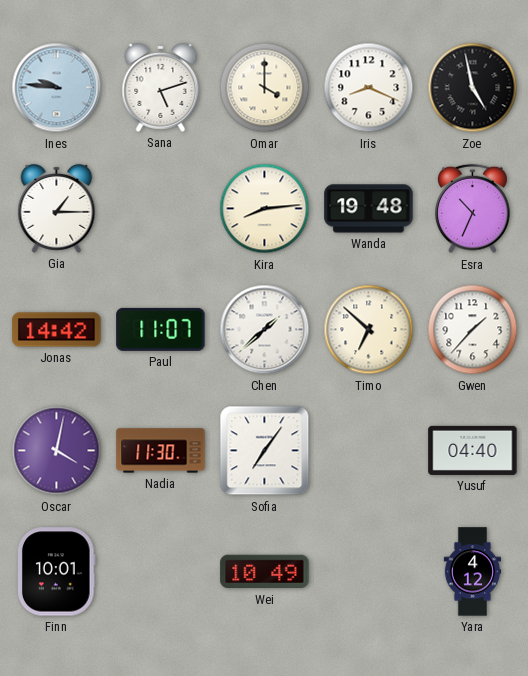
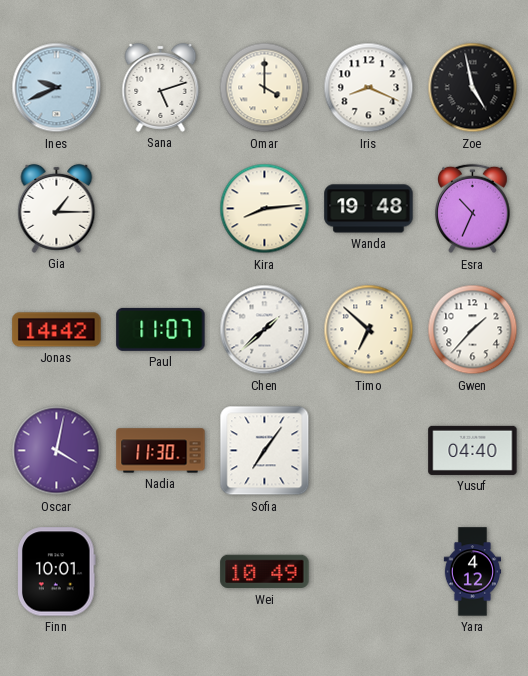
Ines: 9:46 -> 9:41 (57, 88)
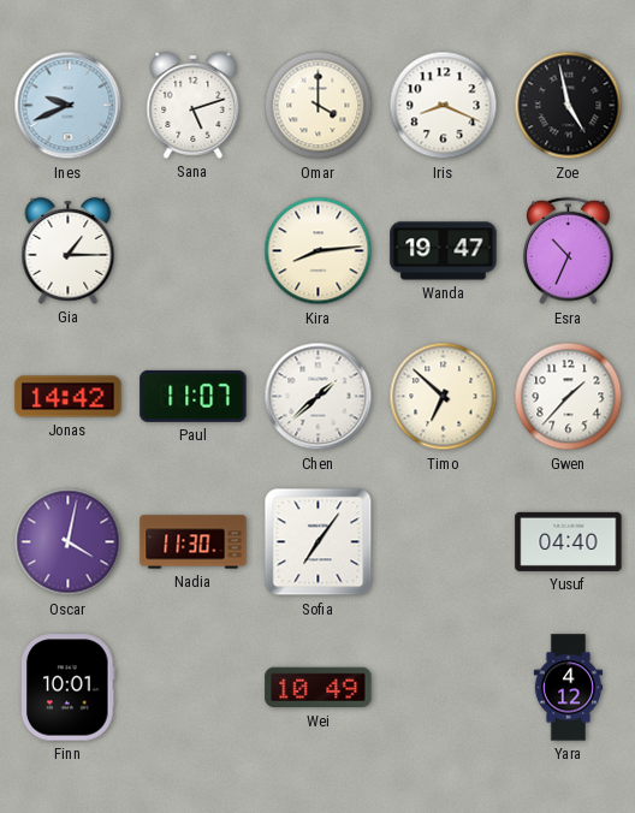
Wanda: 19:48 -> 19:47 (444, 251)
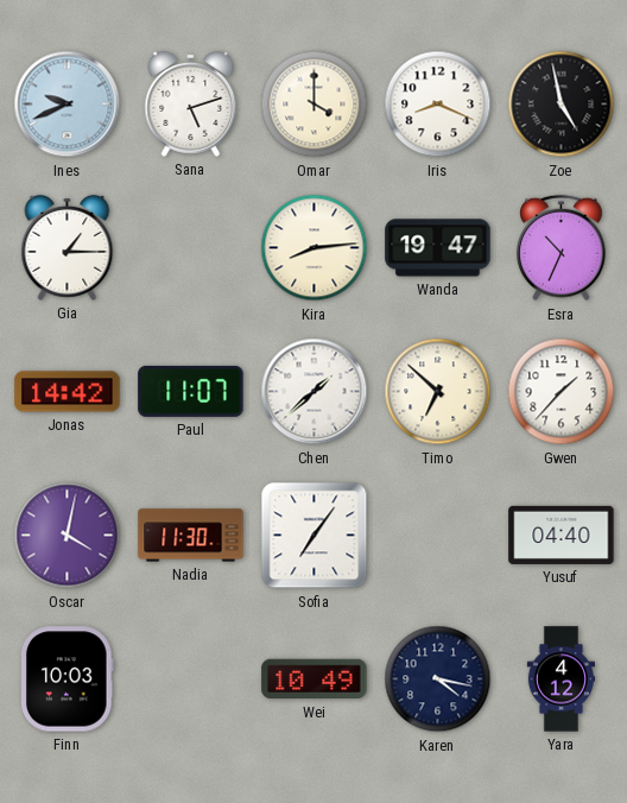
Finn: 10:01 -> 10:03 (68, 679)
Karen: none -> 4:17 (438, 679)
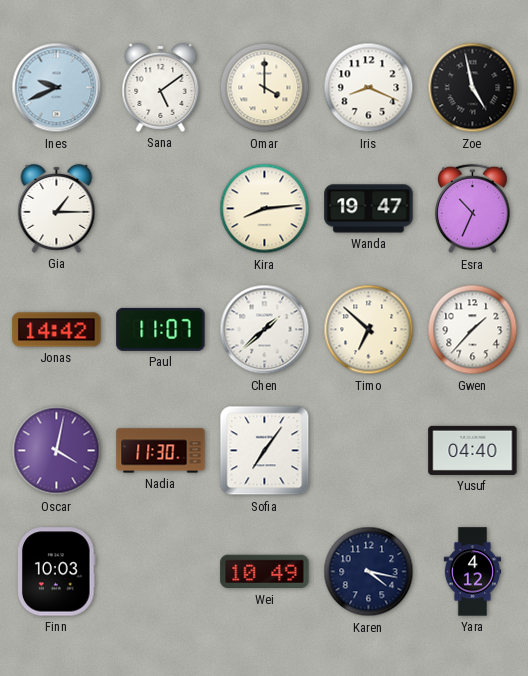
Sana: 5:12 -> 5:09 (161, 87)
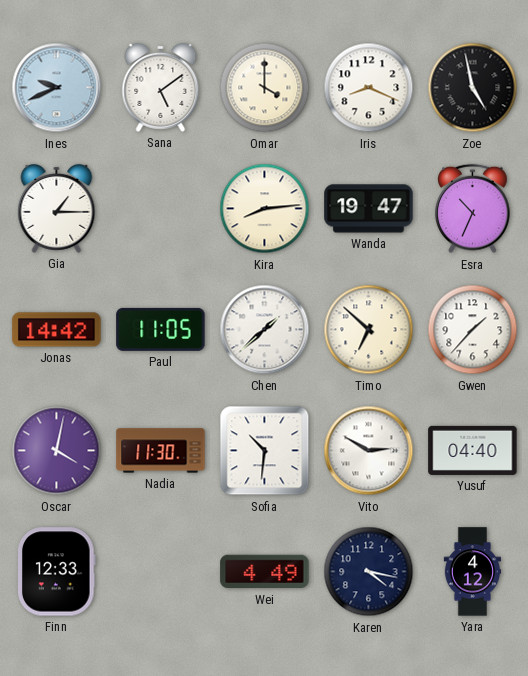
Paul: 11:07 -> 11:05 (161, 329)
Sofia: 7:06 -> 10:31 (265, 451)
Vito: none -> 2:50 (369, 451)
Finn: 10:03 -> 12:33 (57, 572)
Wei: 10:49 -> 4:49 (265, 572)
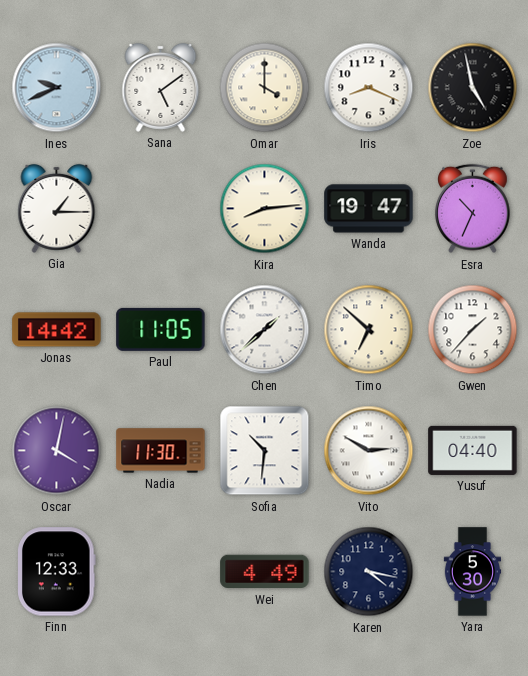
Yara: 4:12 -> 5:30 (472, 572)
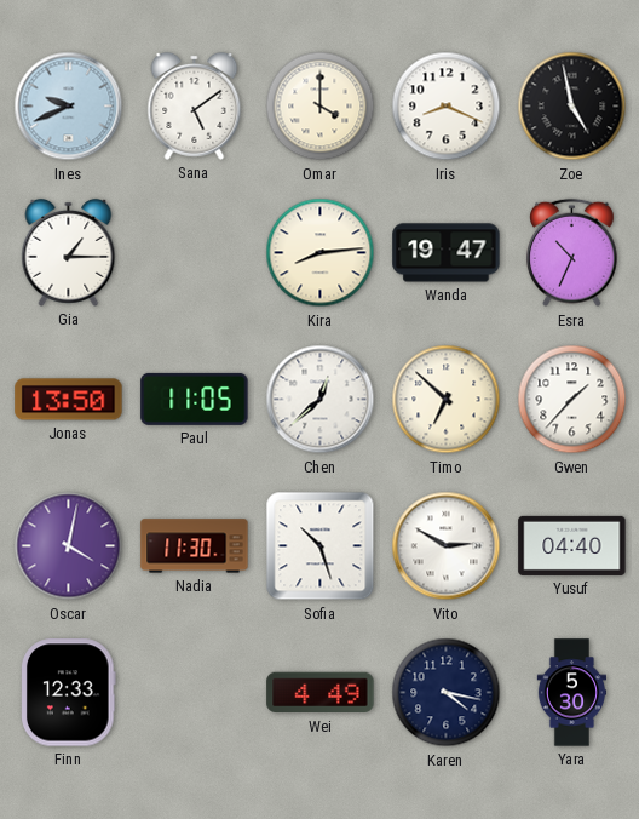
Jonas: 14:42 -> 13:50 (69, 400)
Chen: 1:38 -> 12:38 (321, 400)
Sofia: 10:31 -> 10:27 (321, 546)
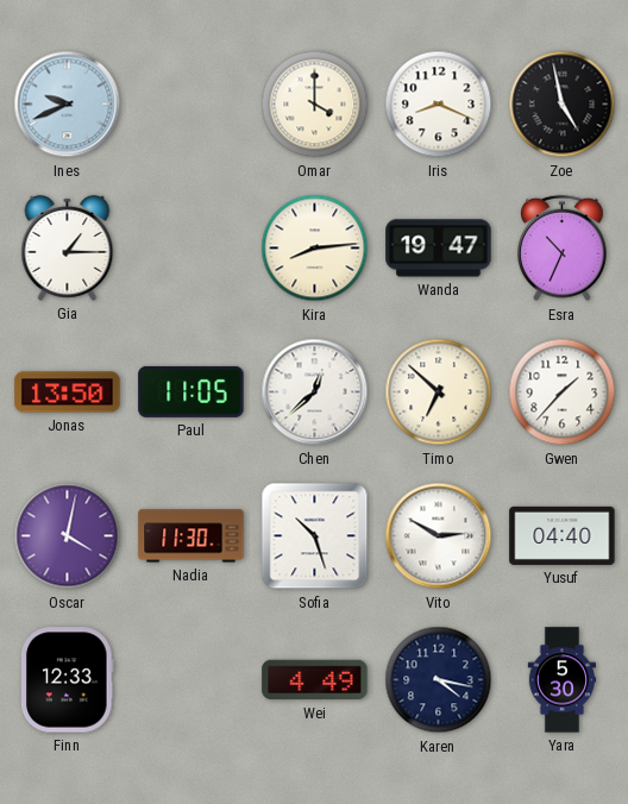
Sana: 5:09 -> none (195, 105)
